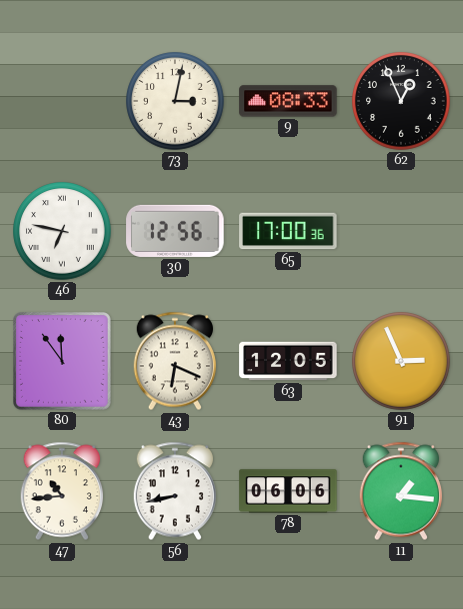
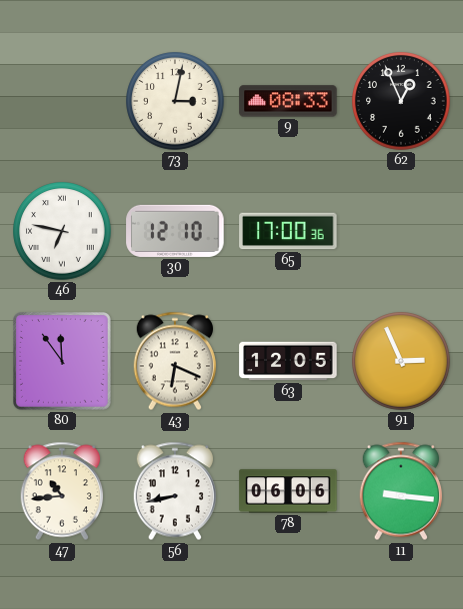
30: 12:56 -> 12:10 (175, 231)
11: 1:16 -> 9:16 (400, 491)
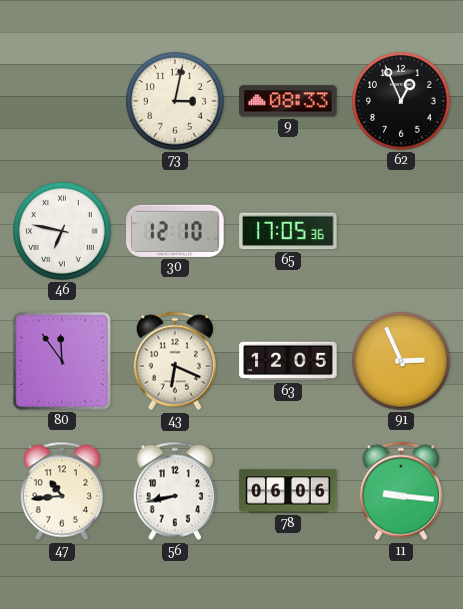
65: 17:00 -> 17:05 (288, 231)
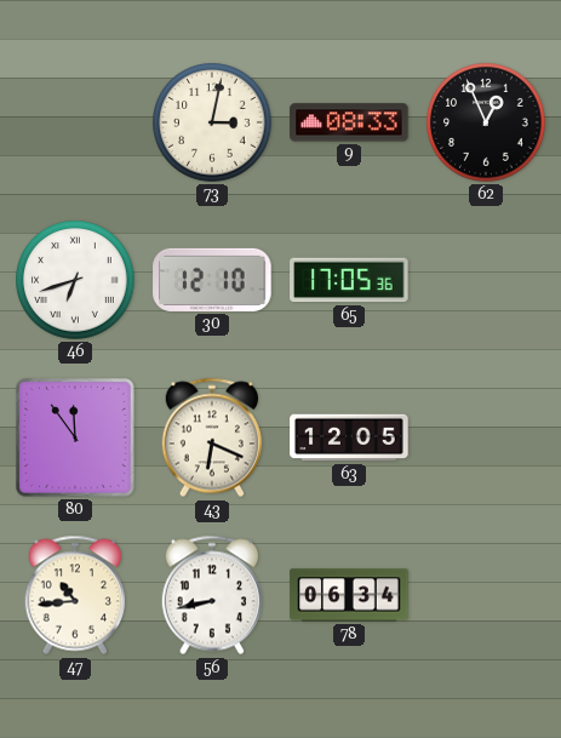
46: 6:47 -> 6:42 (75, 280)
91: 2:56 -> none (401, 361)
78: 06:06 -> 06:34 (349, 595)
11: 9:16 -> none (400, 491)
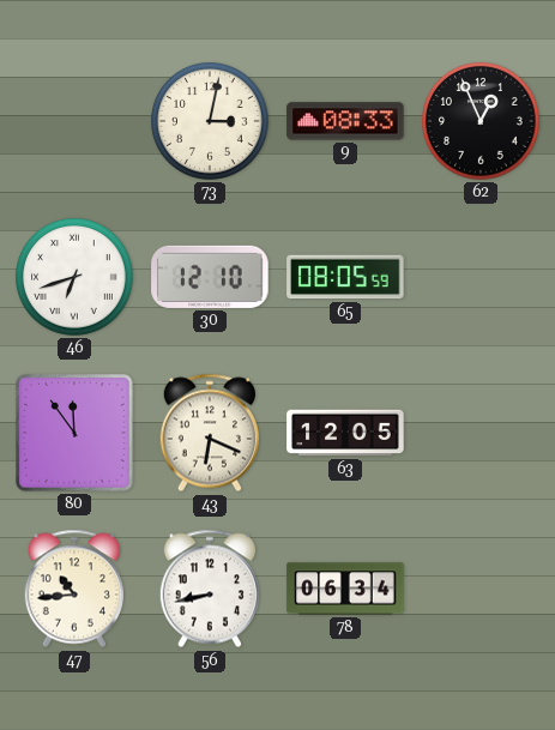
65: 17:05 -> 08:05 (345, 277)
